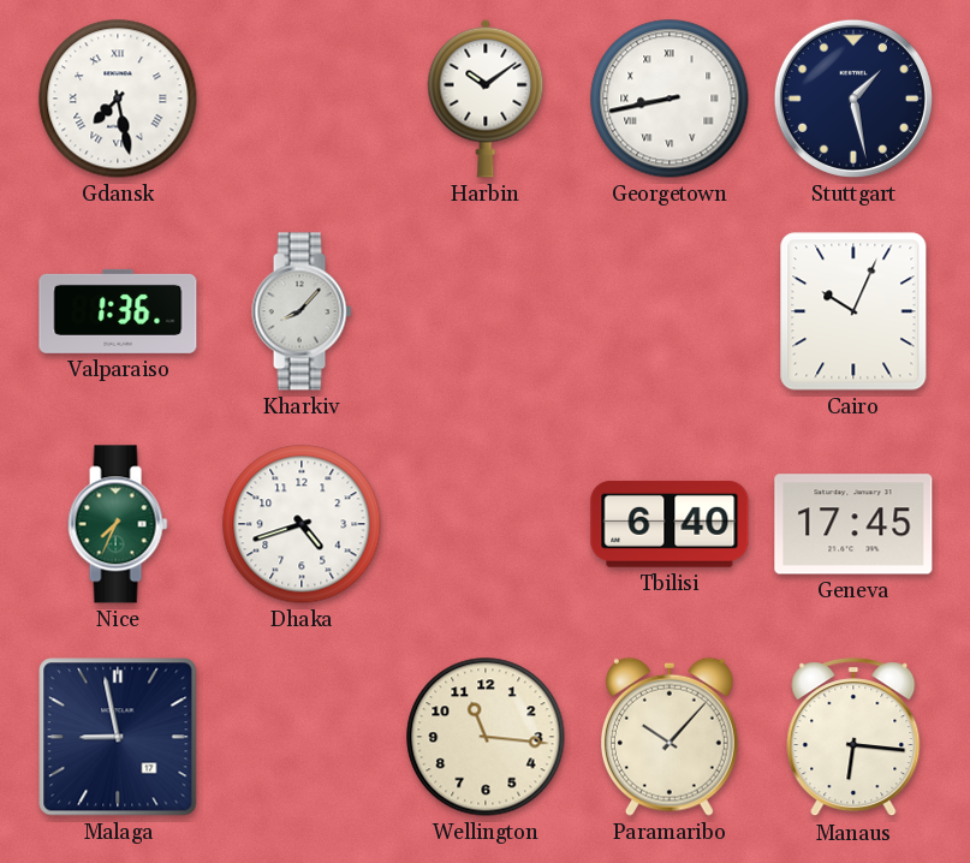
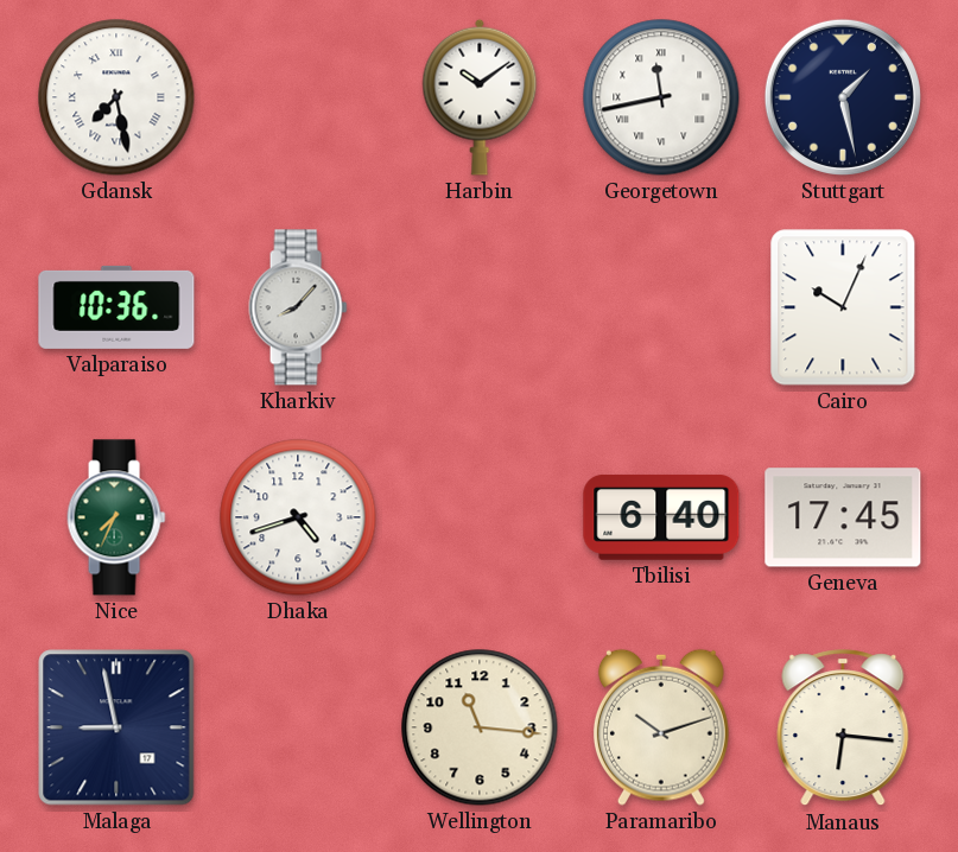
Georgetown: 8:43 -> 11:43 (661, 97)
Valparaiso: 1:36 -> 10:36 (116, 307)
Paramaribo: 10:07 -> 10:12 (661, 727)
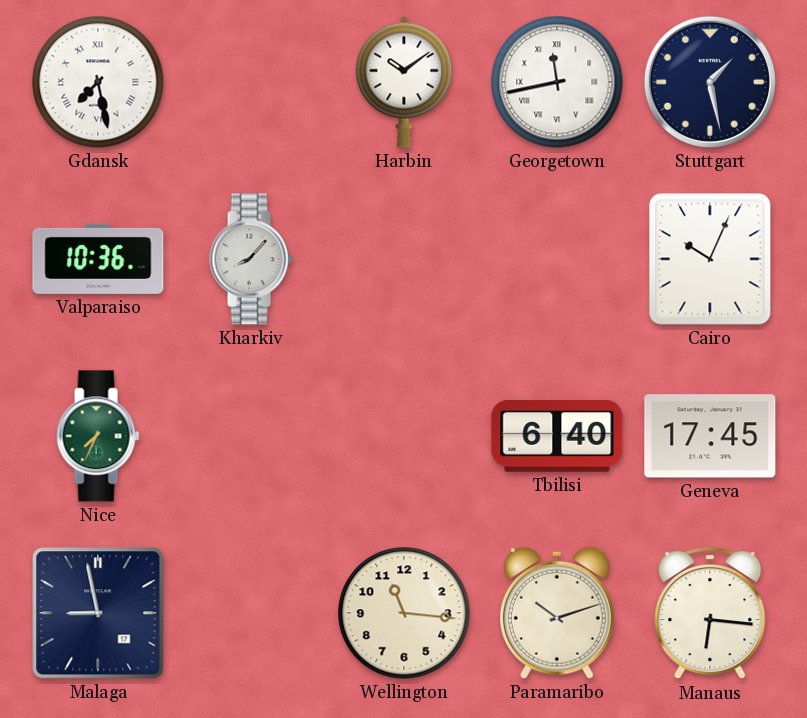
Dhaka: 4:42 -> none (298, 517)
